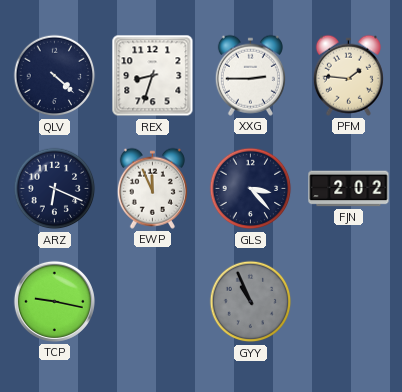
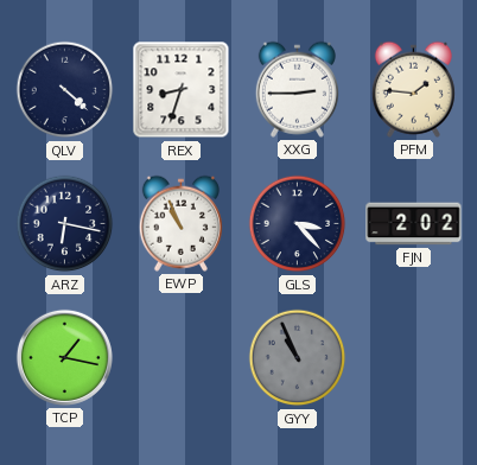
ARZ: 6:19 -> 6:17 (65, 224)
EWP: 11:56 -> 10:56 (180, 223)
TCP: 9:17 -> 1:17 (64, 357)
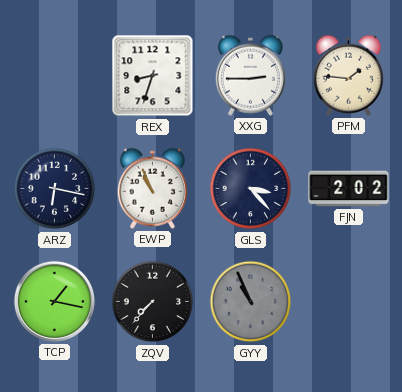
QLV: 4:22 -> none (65, 90)
ZQV: none -> 7:37 (153, 302)
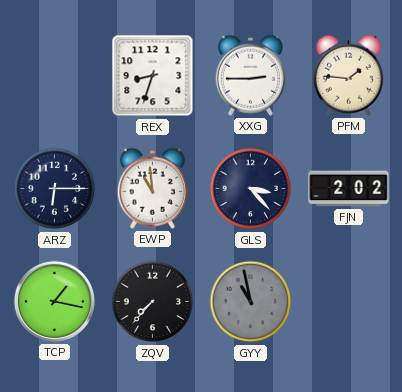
ARZ: 6:17 -> 6:15 (55, 189)
EWP: 10:56 -> 10:59 (152, 188)
GYY: 10:56 -> 10:58 (251, 302)
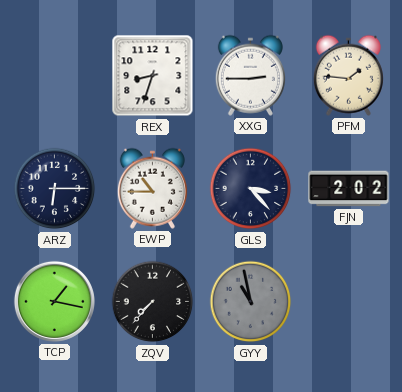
EWP: 10:59 -> 10:45 (152, 188)
